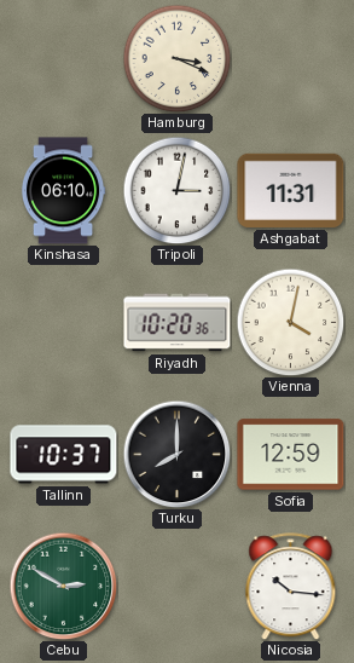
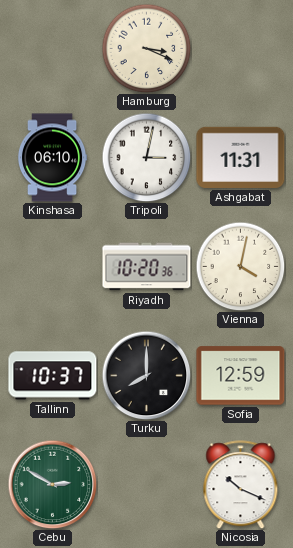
Nicosia: 10:16 -> 10:19 (241, 485)
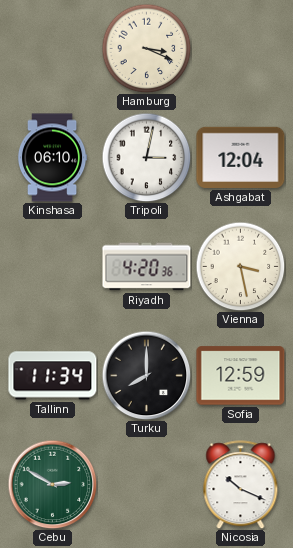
Ashgabat: 11:31 -> 12:04 (241, 157)
Riyadh: 10:20 -> 4:20 (147, 267)
Vienna: 4:02 -> 3:28 (240, 266)
Tallinn: 10:37 -> 11:34 (53, 376)
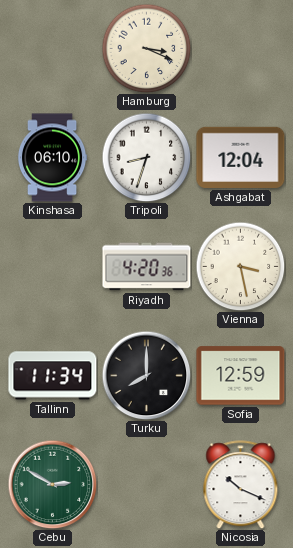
Tripoli: 3:02 -> 8:33 (146, 157)
